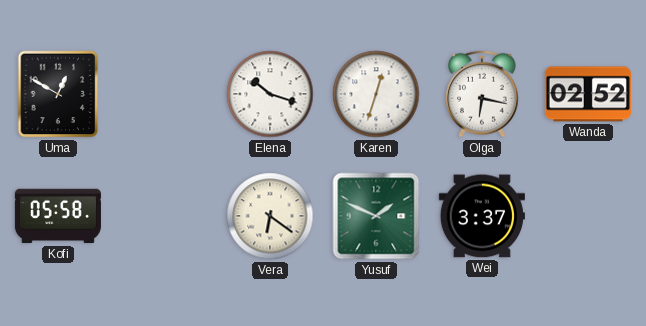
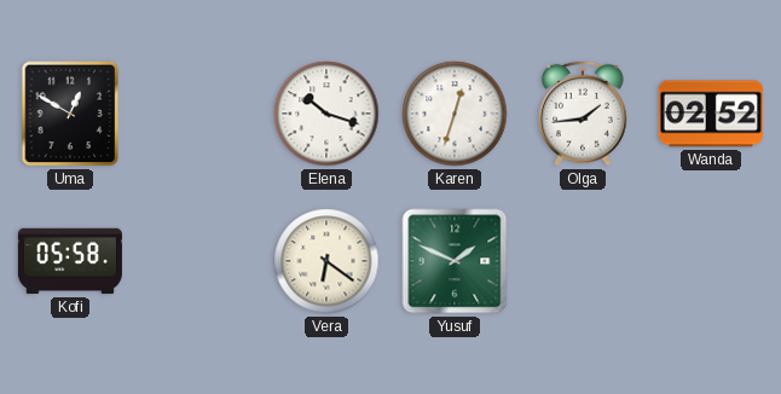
Olga: 6:17 -> 1:44 (584, 114)
Wei: 3:37 -> none (482, 216)
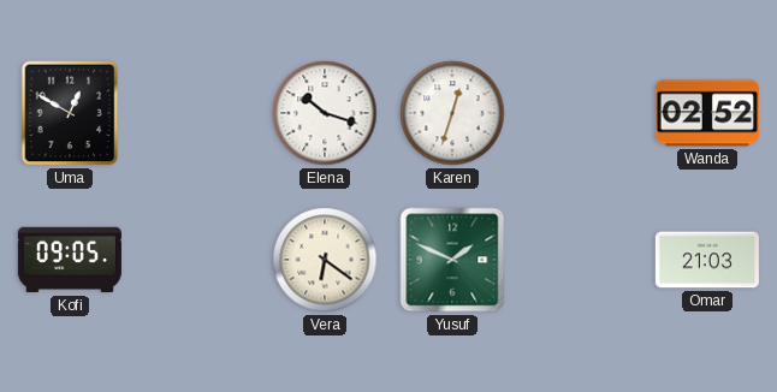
Olga: 1:44 -> none (584, 114)
Kofi: 05:58 -> 09:05 (70, 260)
Omar: none -> 21:03 (707, 260)
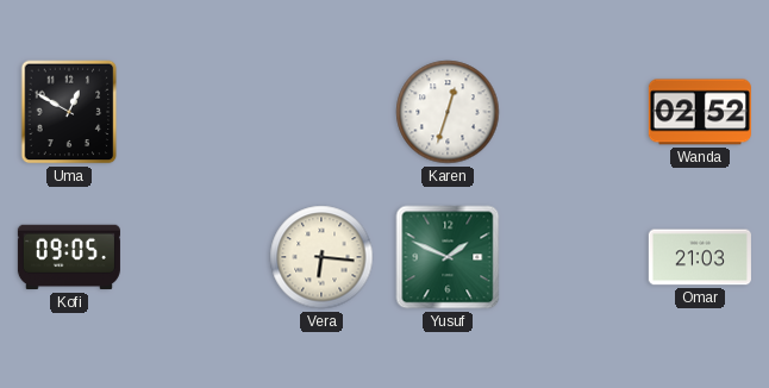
Elena: 10:18 -> none (325, 113)
Vera: 6:21 -> 6:16 (321, 257)
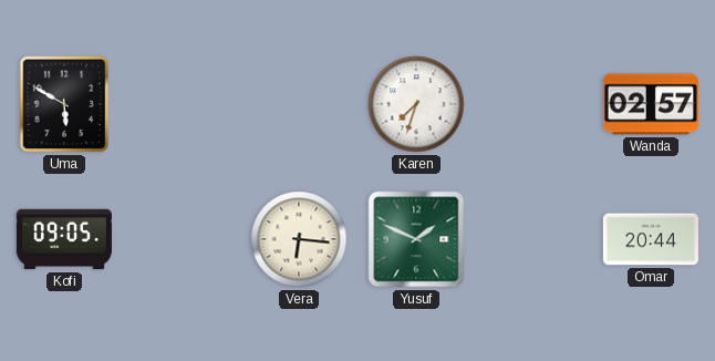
Uma: 12:50 -> 5:50 (64, 104)
Karen: 12:33 -> 7:33 (416, 104)
Wanda: 02:52 -> 02:57 (651, 104)
Omar: 21:03 -> 20:44 (651, 239)
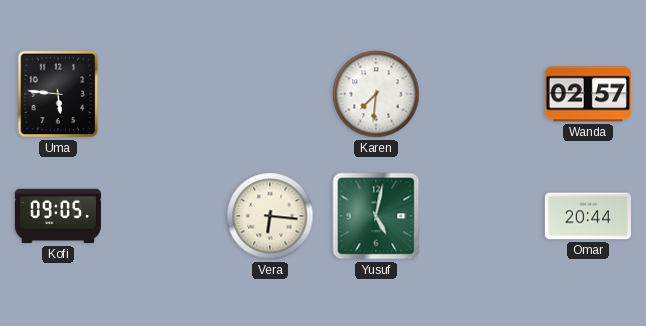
Uma: 5:50 -> 5:46 (58, 94)
Karen: 7:33 -> 7:31 (376, 94)
Yusuf: 1:49 -> 5:02 (376, 216)
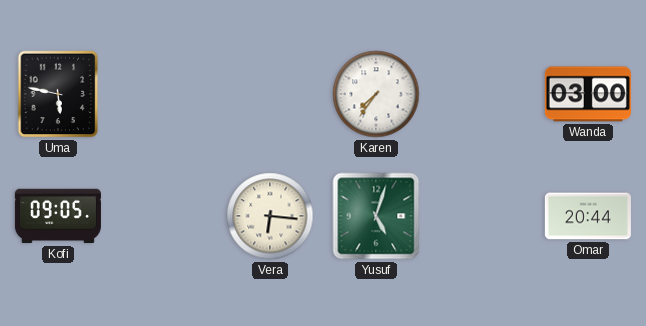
Uma: 5:46 -> 5:47 (58, 94)
Karen: 7:31 -> 7:36 (376, 94)
Wanda: 02:57 -> 03:00 (588, 94)
Yusuf: 5:02 -> 5:03 (376, 216)
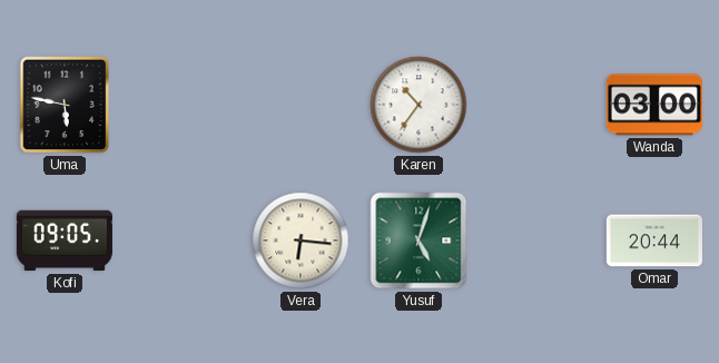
Karen: 7:36 -> 10:36 (418, 105)
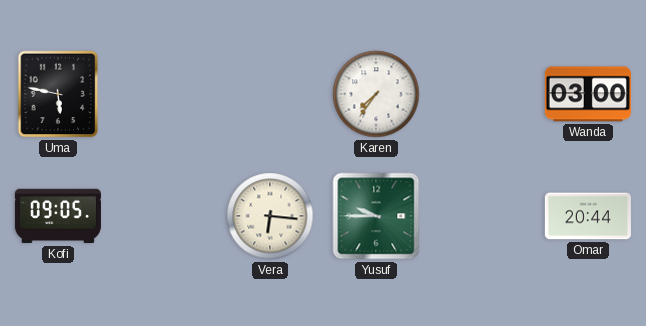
Karen: 10:36 -> 7:36 (376, 94)
Yusuf: 5:03 -> 9:45 (376, 216)
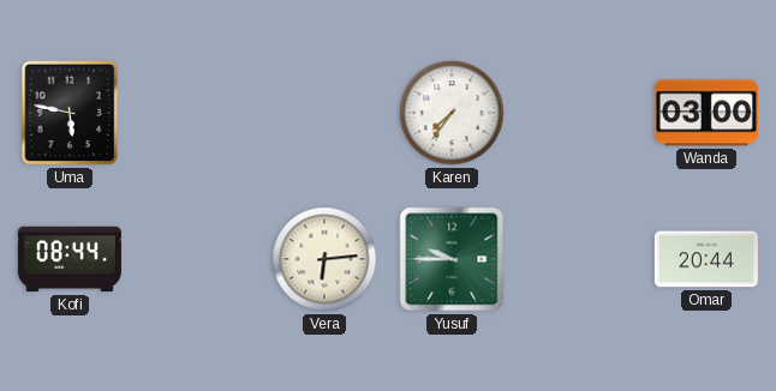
Kofi: 09:05 -> 08:44 (70, 259)
Vera: 6:16 -> 6:14 (324, 259)
